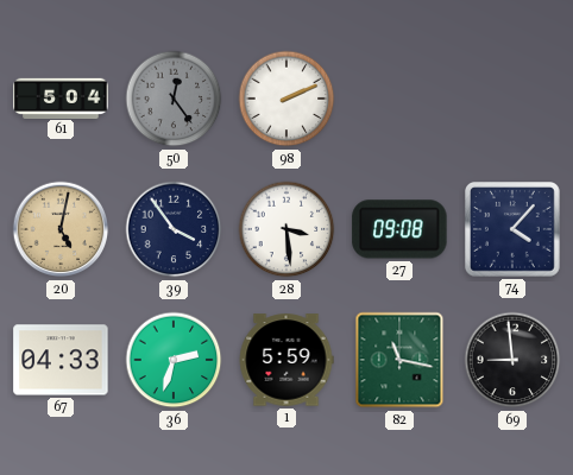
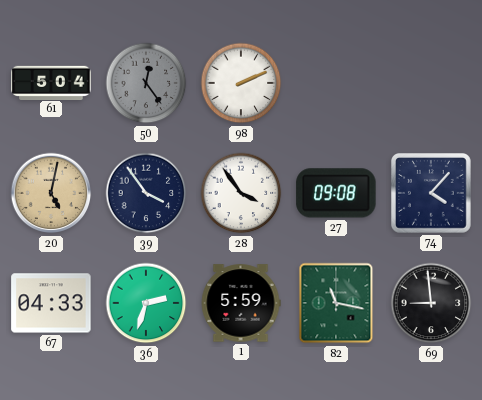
28: 3:29 -> 3:54 (241, 193)
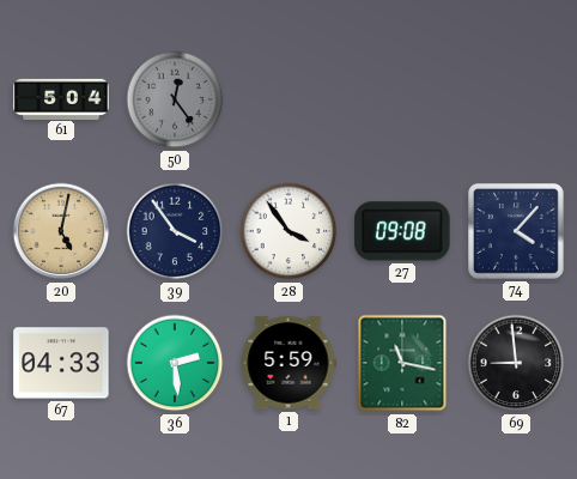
98: 2:11 -> none (241, 83)
36: 2:33 -> 2:29 (175, 363)
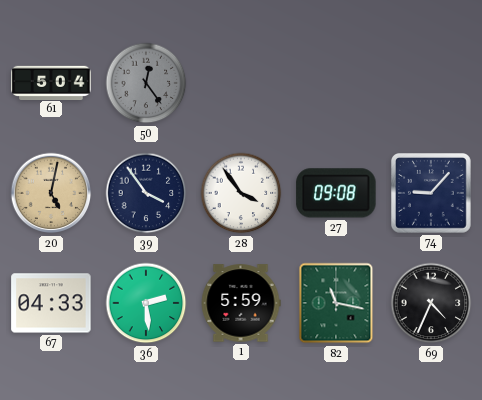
74: 4:07 -> 9:07 (432, 194)
69: 8:59 -> 4:34 (431, 303)
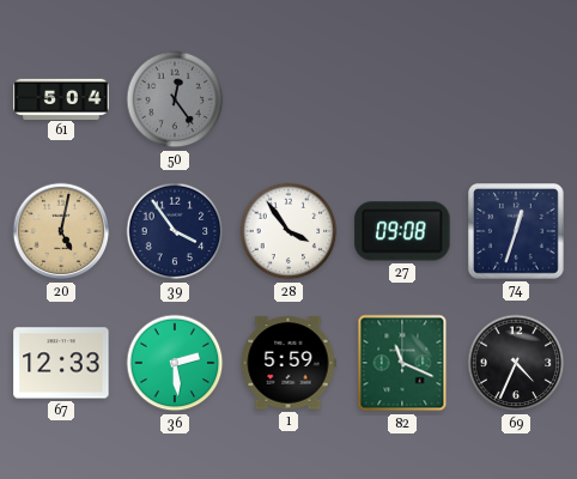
74: 9:07 -> 12:33 (517, 232)
67: 04:33 -> 12:33 (61, 363)
82: 11:17 -> 11:19 (402, 363)
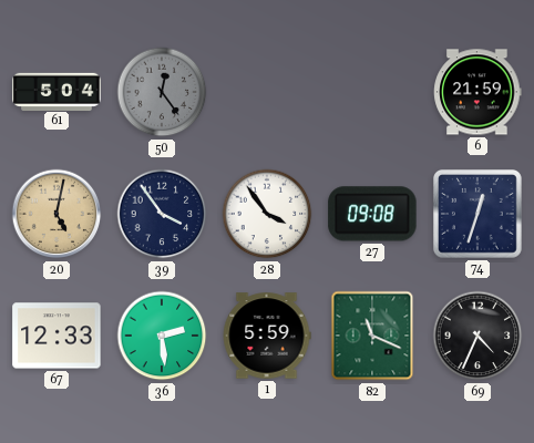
6: none -> 21:59 (477, 92)
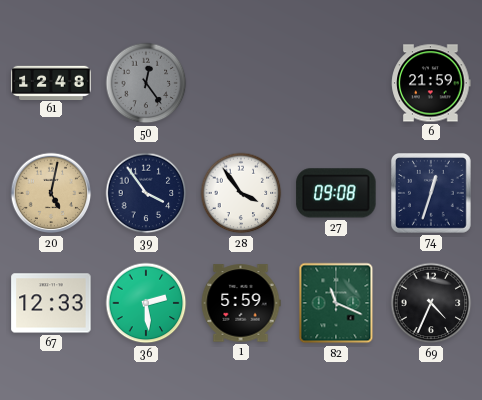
61: 5:04 -> 12:48 (51, 82)
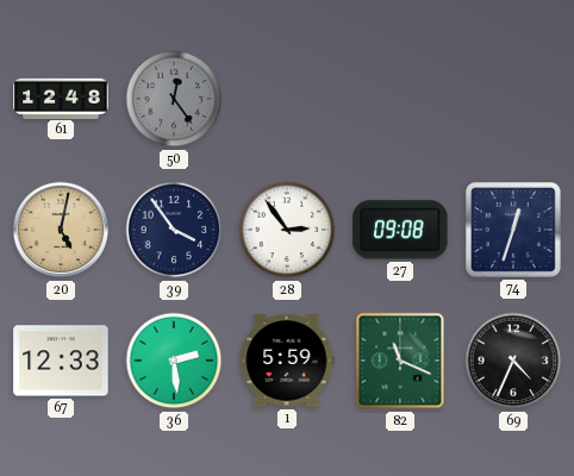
6: 21:59 -> none (431, 83)
28: 3:54 -> 2:54 (287, 230)
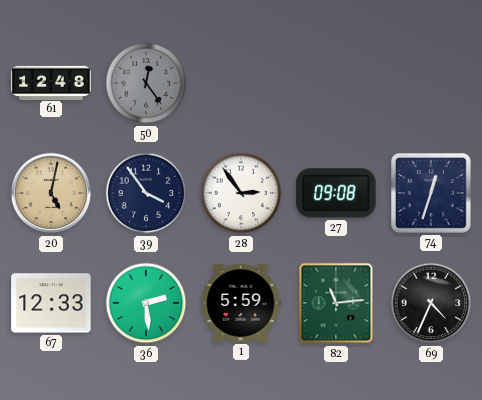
82: 11:19 -> 11:14 (336, 303)
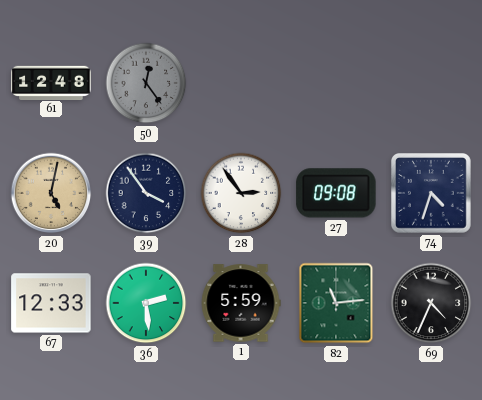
74: 12:33 -> 4:33 (432, 194)
